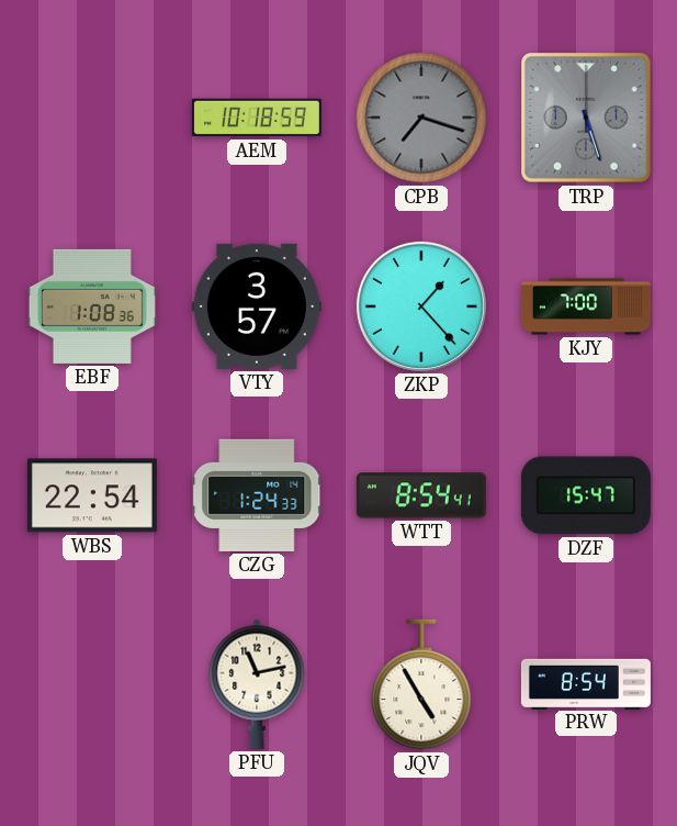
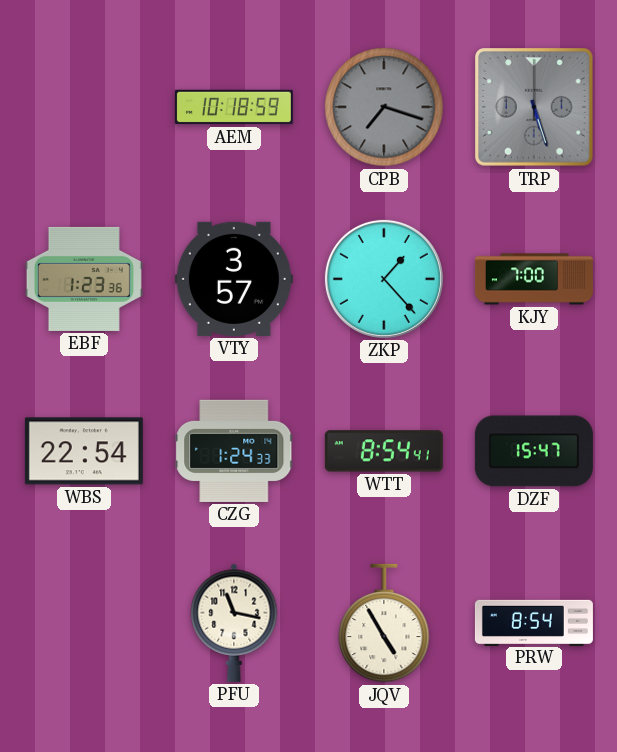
EBF: 1:08 -> 1:23 (84, 279)
PFU: 11:13 -> 11:17 (234, 623)
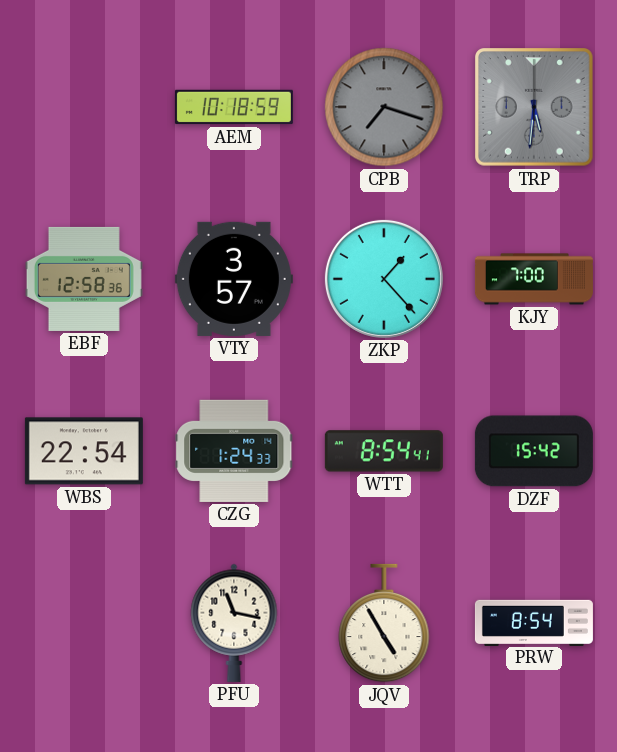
TRP: 5:27 -> 5:31 (534, 107)
EBF: 1:23 -> 12:58 (84, 279)
DZF: 15:47 -> 15:42 (534, 451)
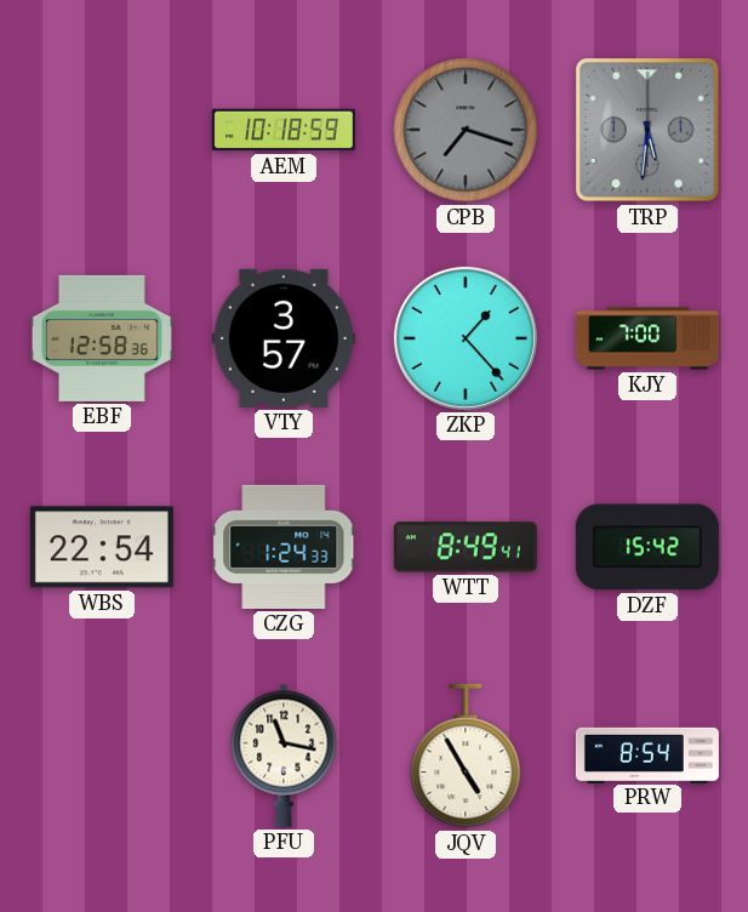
WTT: 8:54 -> 8:49 (466, 547)
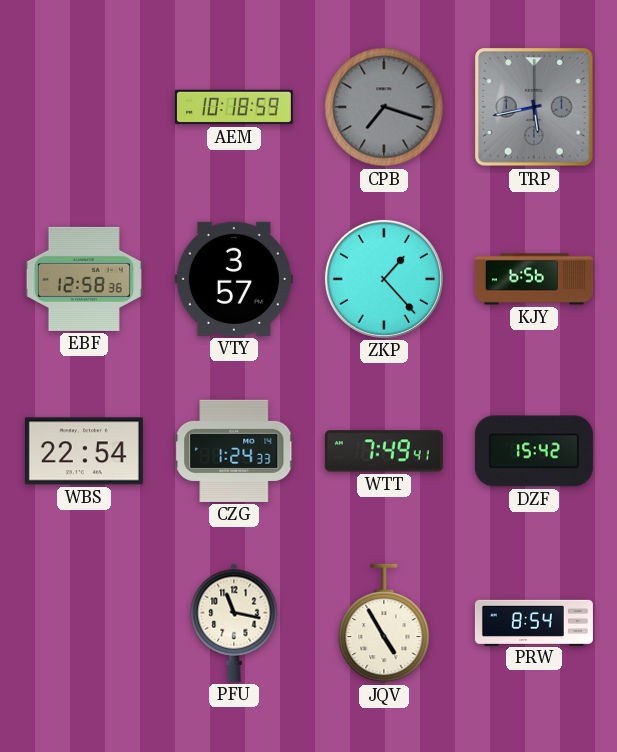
TRP: 5:31 -> 5:43 (534, 107)
KJY: 7:00 -> 6:56 (534, 279)
WTT: 8:49 -> 7:49 (384, 451)
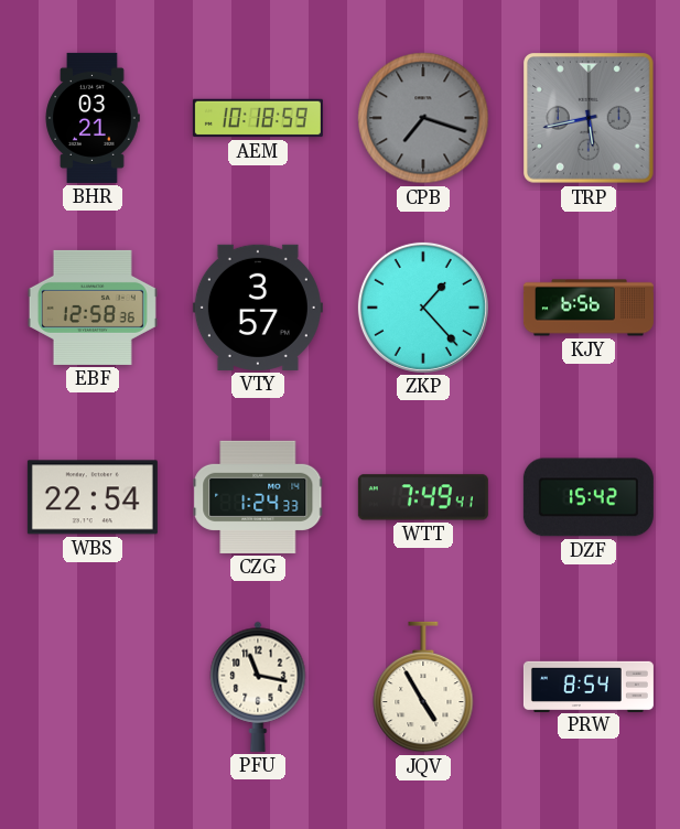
BHR: none -> 03:21 (93, 118)
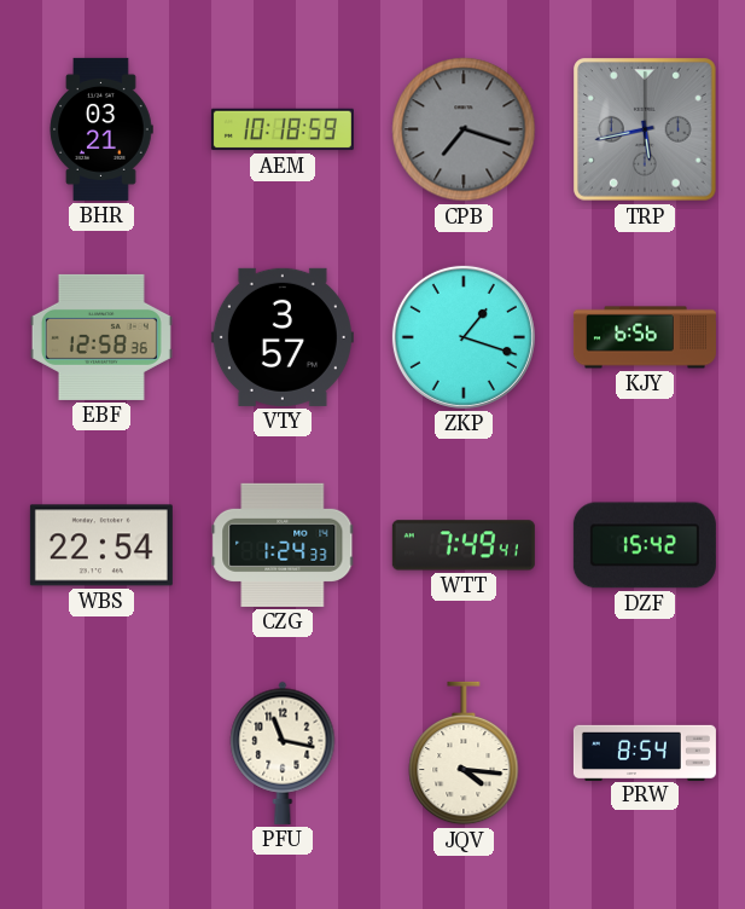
ZKP: 1:23 -> 1:18 (464, 337)
JQV: 4:55 -> 4:16 (464, 753)
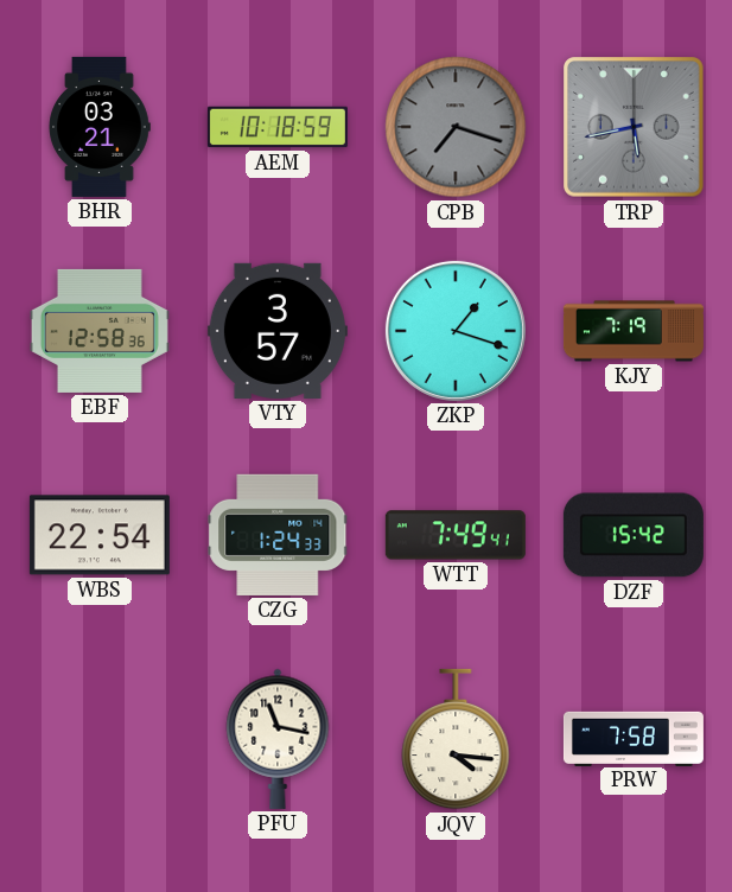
KJY: 6:56 -> 7:19 (634, 331)
PRW: 8:54 -> 7:58 (634, 738)
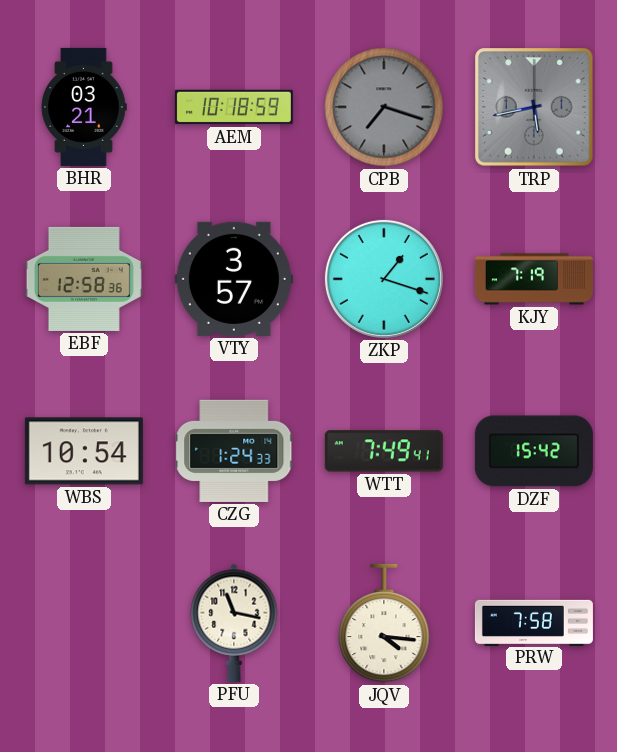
WBS: 22:54 -> 10:54 (84, 451)
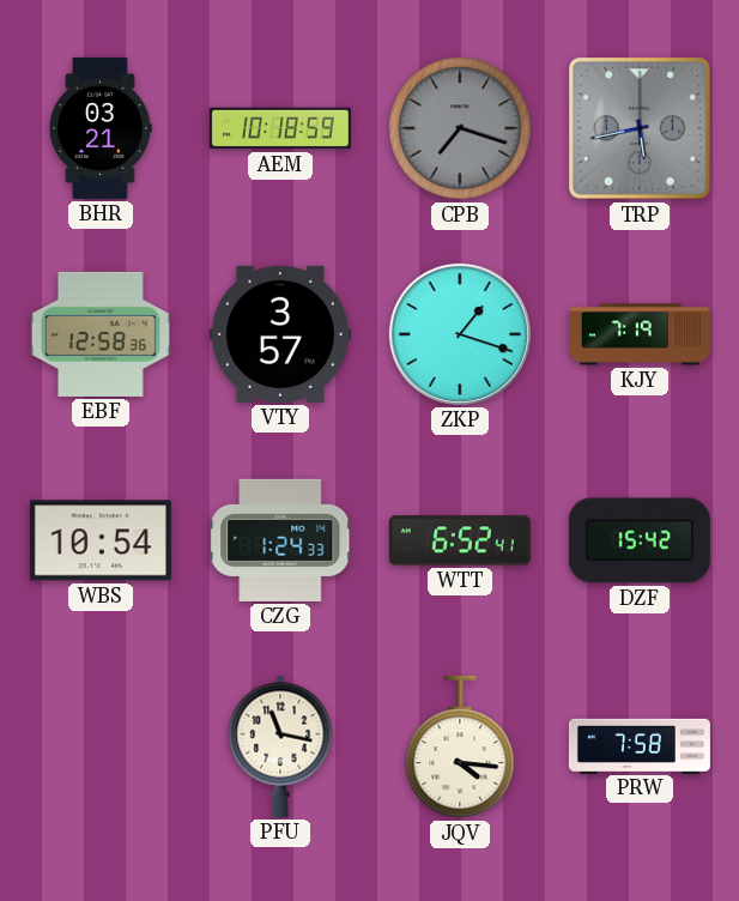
WTT: 7:49 -> 6:52 (460, 540)
